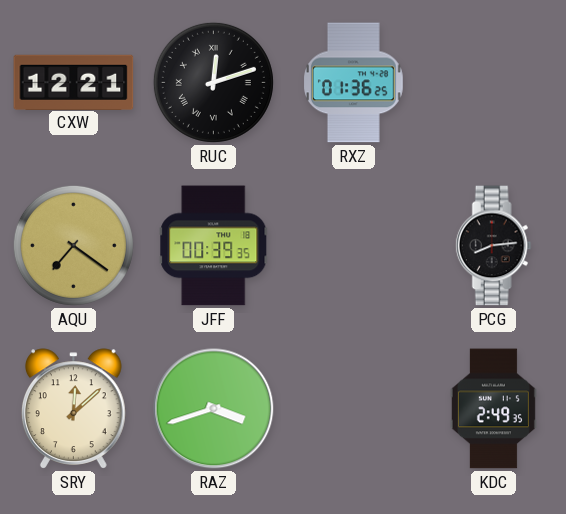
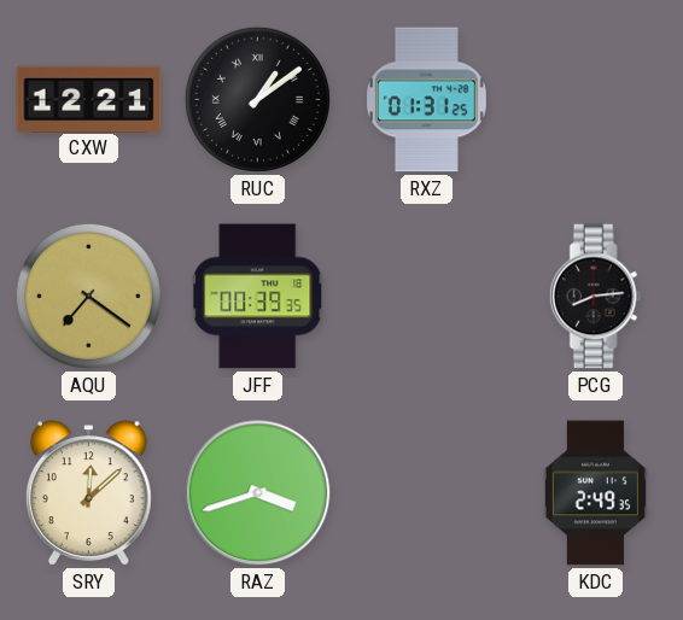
RUC: 12:12 -> 1:09 (257, 99)
RXZ: 01:36 -> 01:31 (427, 100)
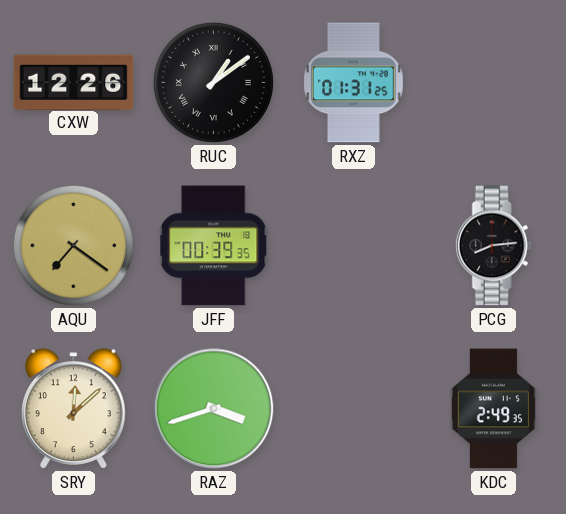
CXW: 12:21 -> 12:26 (74, 82)
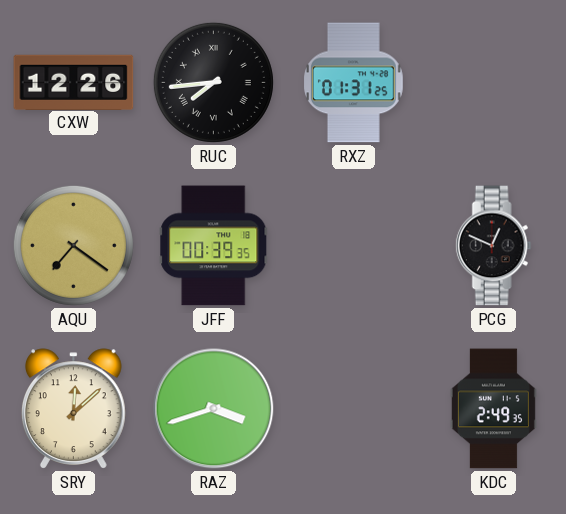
RUC: 1:09 -> 7:44 (213, 82)
PCG: 8:14 -> 12:49 (493, 246)
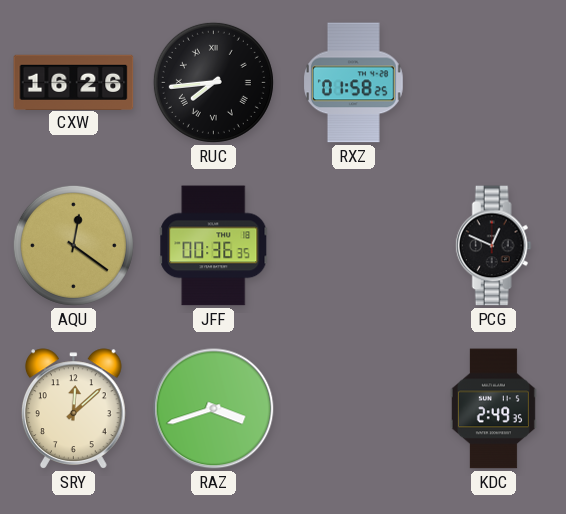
CXW: 12:26 -> 16:26 (74, 82)
RXZ: 01:31 -> 01:58 (354, 83)
AQU: 7:21 -> 12:21 (73, 245)
JFF: 00:39 -> 00:36 (214, 246)
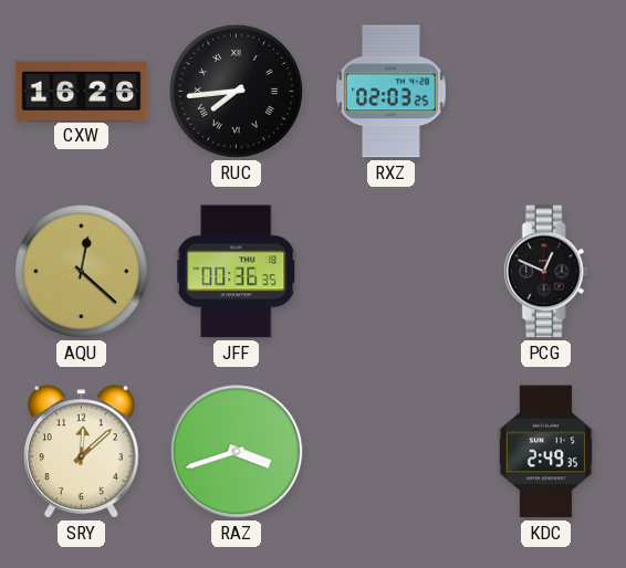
RXZ: 01:58 -> 02:03 (392, 92)
AQU: 12:21 -> 12:22 (81, 271)
